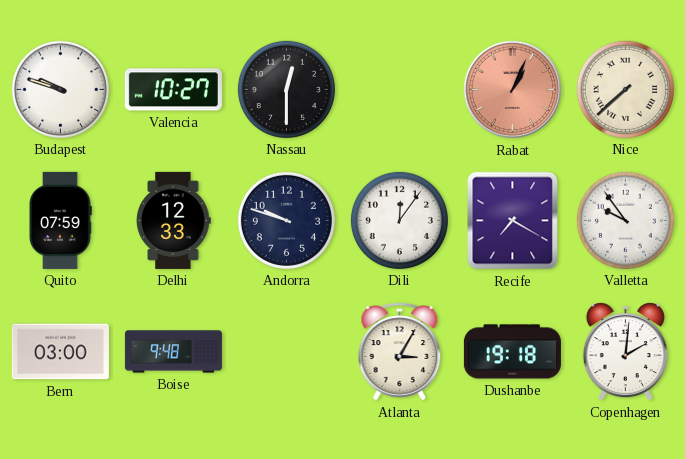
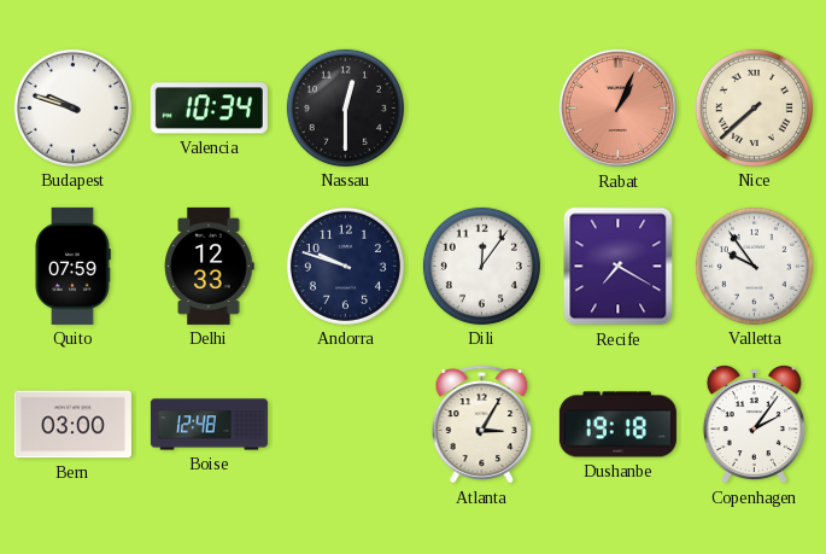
Valencia: 10:27 -> 10:34 (209, 109)
Boise: 9:48 -> 12:48 (209, 425)
Copenhagen: 2:01 -> 2:06 (754, 425)
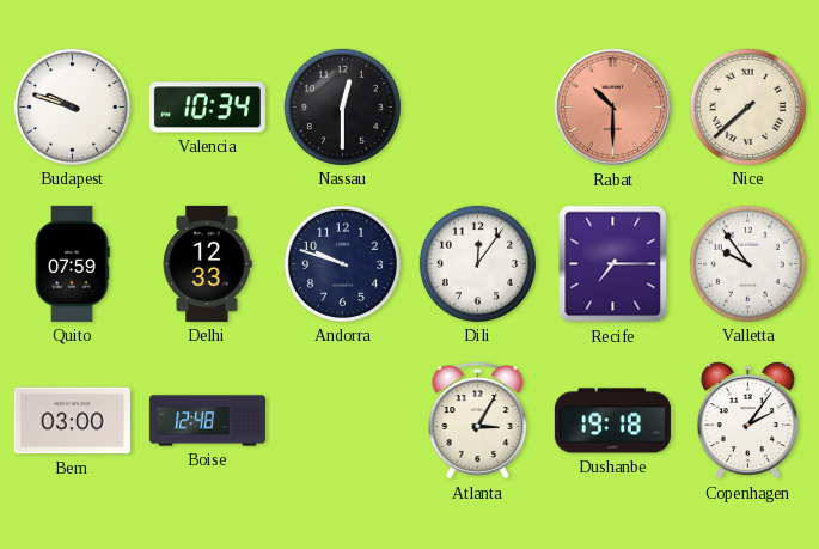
Rabat: 1:04 -> 10:30 (613, 108)
Recife: 7:20 -> 7:15 (613, 264)
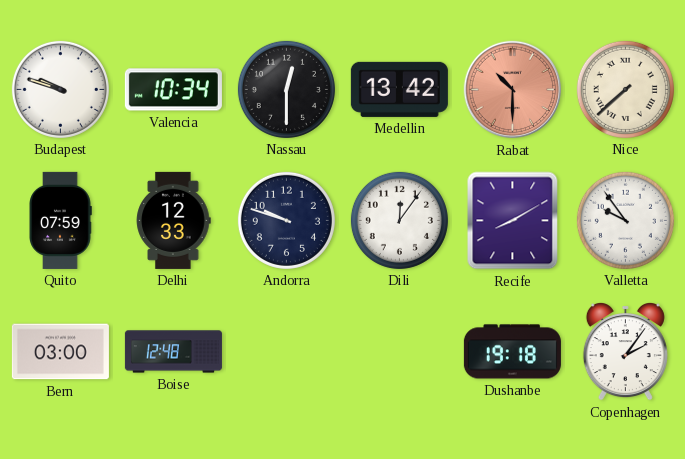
Medellin: none -> 13:42 (399, 89)
Recife: 7:15 -> 8:10 (513, 221)
Atlanta: 3:05 -> none (478, 421)
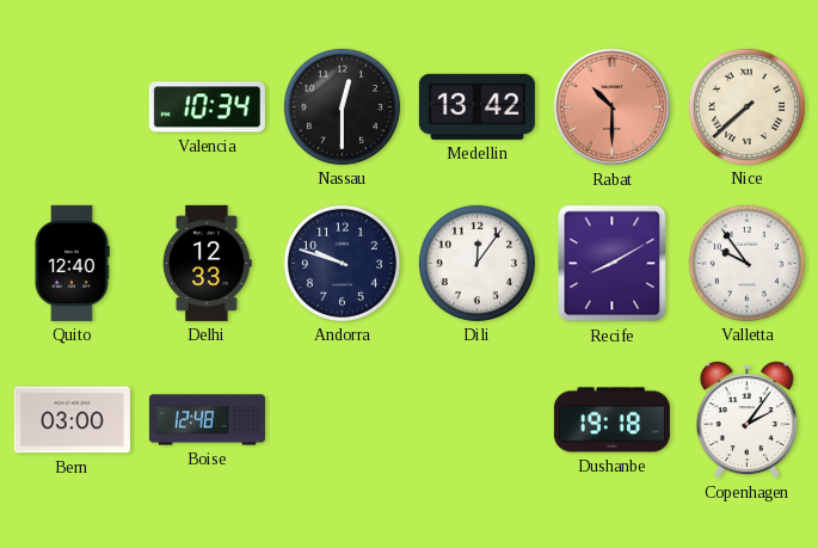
Budapest: 9:48 -> none (60, 89)
Quito: 07:59 -> 12:40 (72, 263)
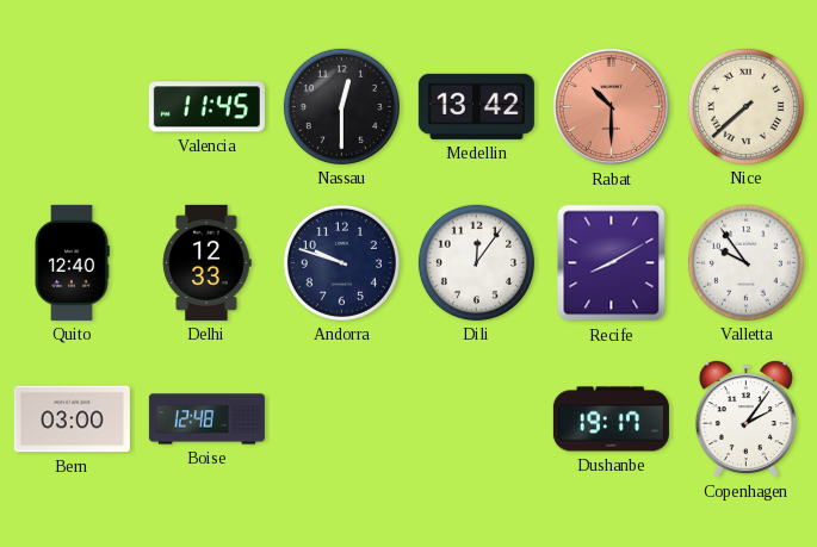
Valencia: 10:34 -> 11:45 (206, 107)
Dushanbe: 19:18 -> 19:17 (611, 419)
